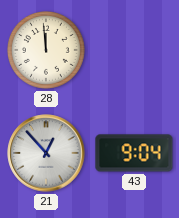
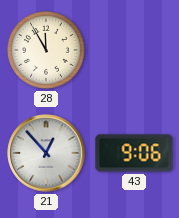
28: 11:59 -> 11:55 (46, 50)
43: 9:04 -> 9:06 (134, 153)
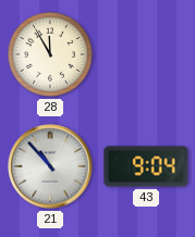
21: 12:53 -> 10:53 (50, 166)
43: 9:06 -> 9:04 (146, 166)
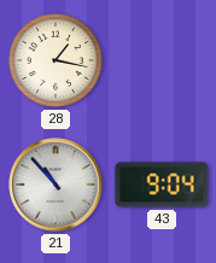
28: 11:55 -> 1:17 (56, 60)
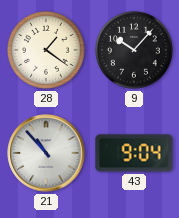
28: 1:17 -> 1:21 (46, 50)
9: none -> 10:07 (134, 50)
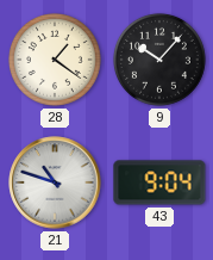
21: 10:53 -> 10:48 (55, 182)
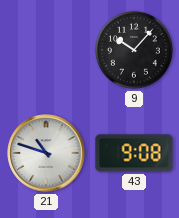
28: 1:21 -> none (55, 60)
43: 9:04 -> 9:08 (134, 153)
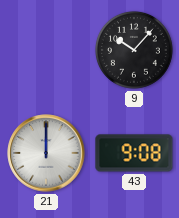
21: 10:48 -> 12:00 (46, 153)
